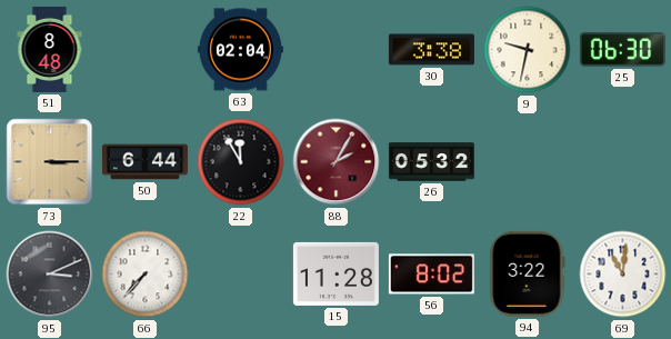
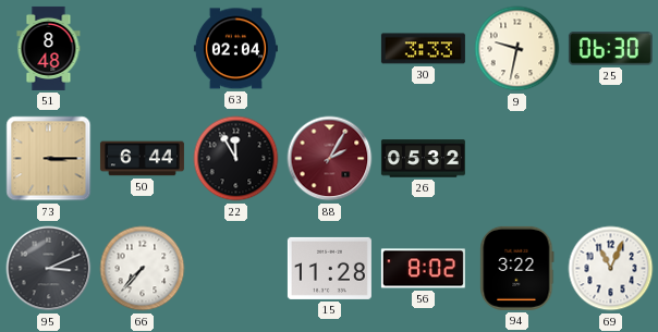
30: 3:38 -> 3:33 (423, 49)
69: 11:01 -> 11:04 (611, 269)
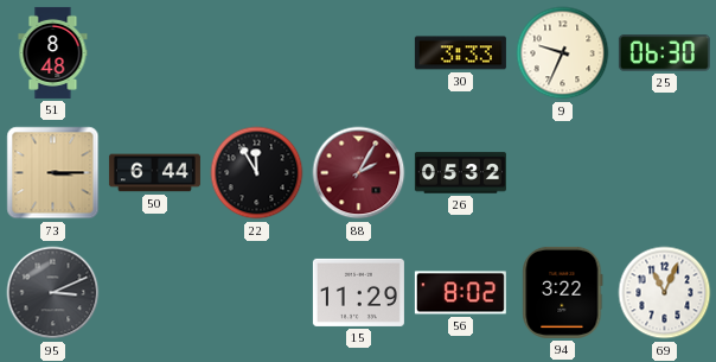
63: 02:04 -> none (235, 49)
9: 9:32 -> 9:34 (563, 53)
66: 7:37 -> none (143, 269)
15: 11:28 -> 11:29 (358, 292)
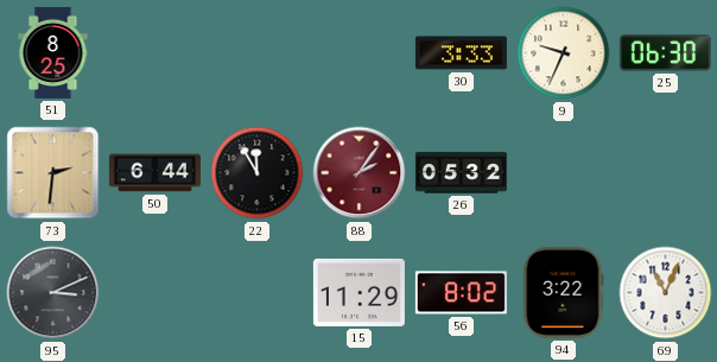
51: 8:48 -> 8:25 (53, 52)
73: 3:15 -> 2:31 (53, 173)
88: 2:05 -> 2:06 (360, 173)
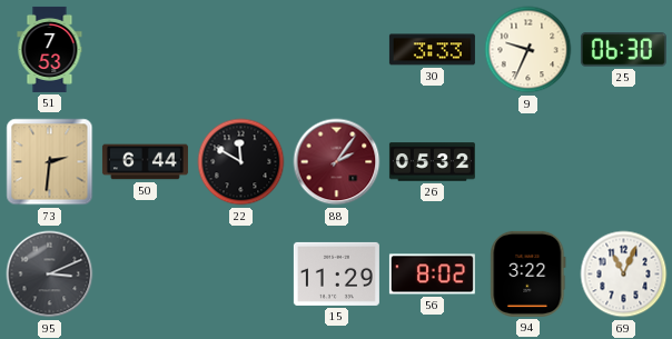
51: 8:25 -> 7:53 (50, 49)
22: 11:55 -> 11:50 (241, 162)
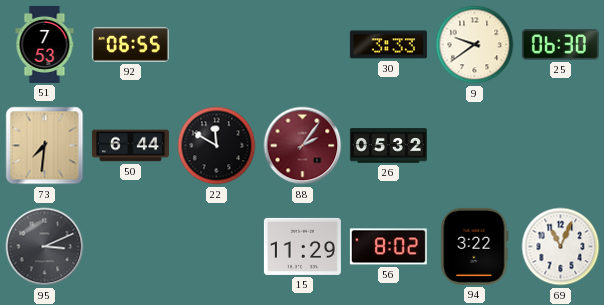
92: none -> 06:55 (130, 44)
9: 9:34 -> 9:39 (475, 45)
73: 2:31 -> 7:31 (45, 146)
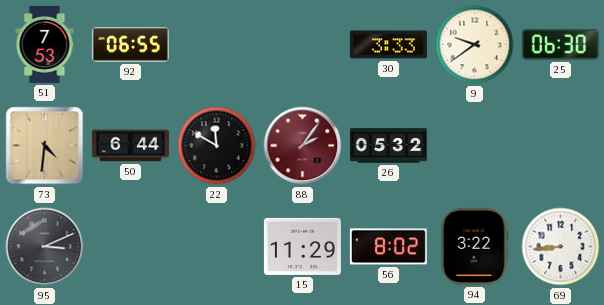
73: 7:31 -> 4:31 (45, 146)
69: 11:04 -> 8:44 (561, 247)
